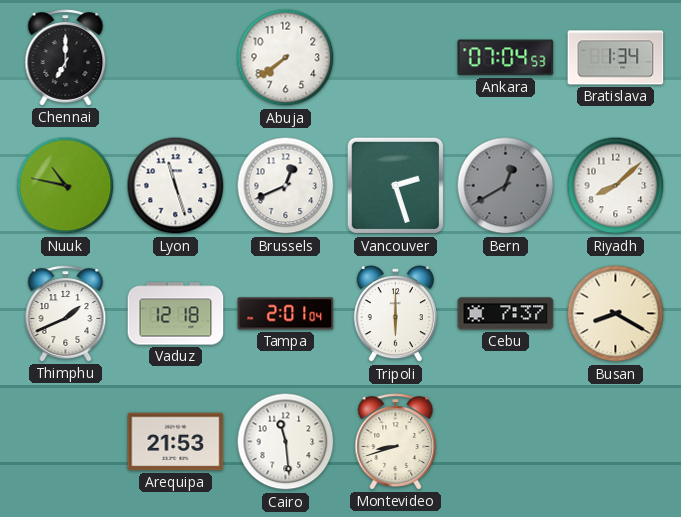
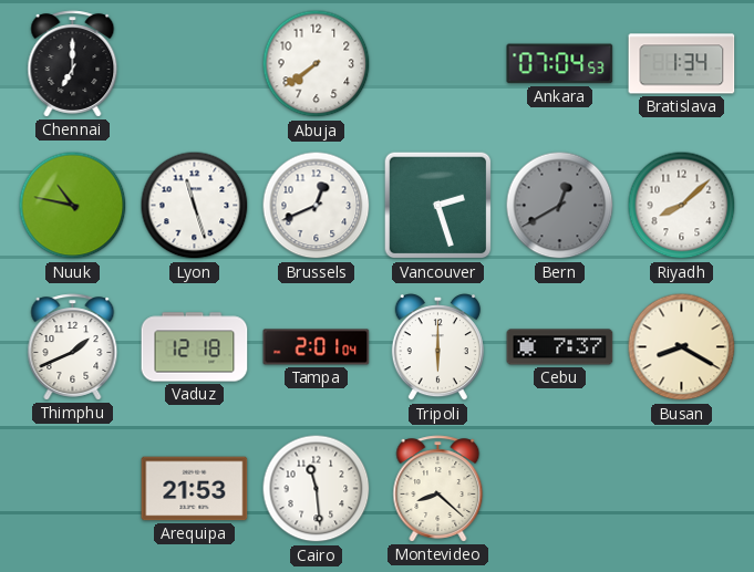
Montevideo: 8:42 -> 8:22 (438, 489)
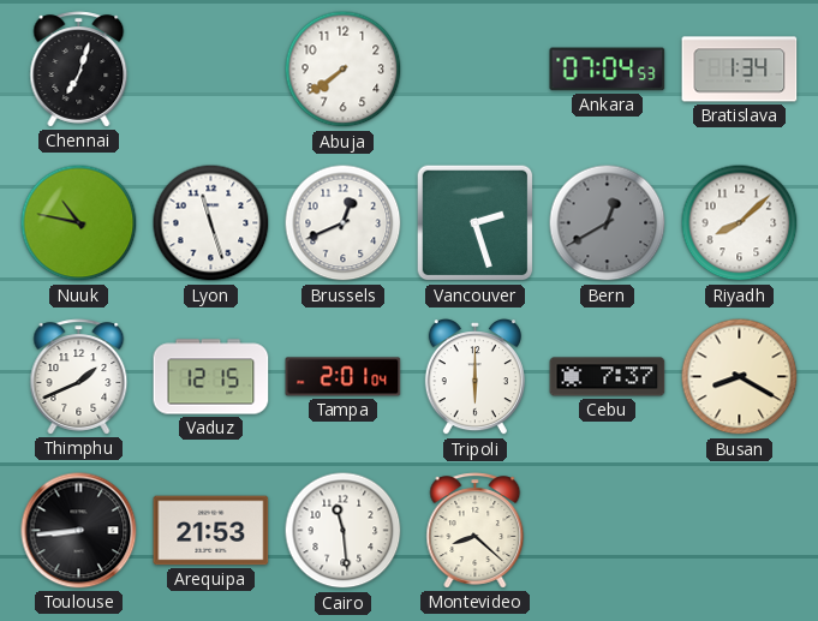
Chennai: 7:00 -> 7:03 (79, 70)
Vaduz: 12:18 -> 12:15 (211, 377)
Toulouse: none -> 8:44 (79, 531)
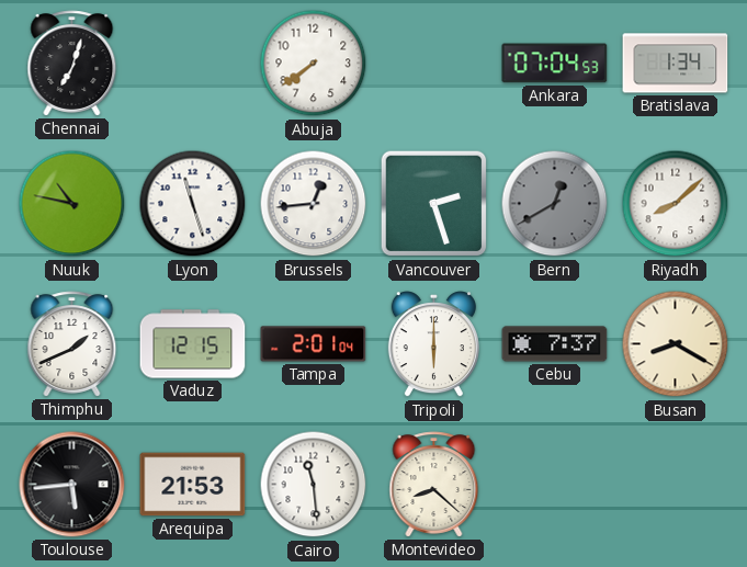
Brussels: 12:41 -> 12:44 (314, 204)
Toulouse: 8:44 -> 5:44 (72, 485)
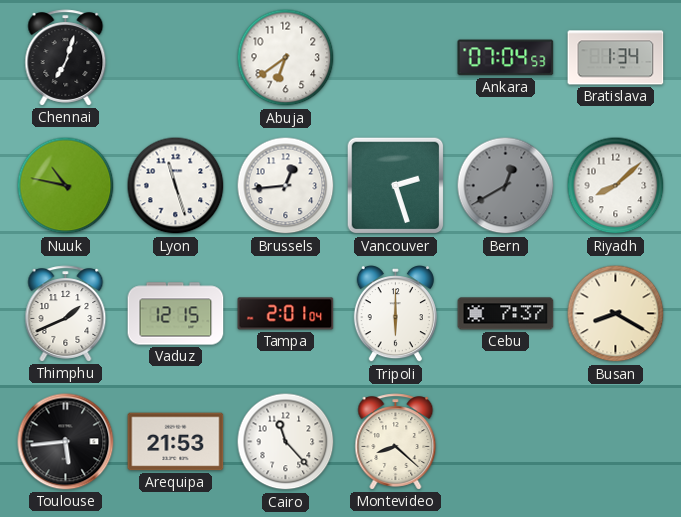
Abuja: 7:39 -> 6:39 (286, 58)
Cairo: 11:29 -> 11:23 (286, 442)
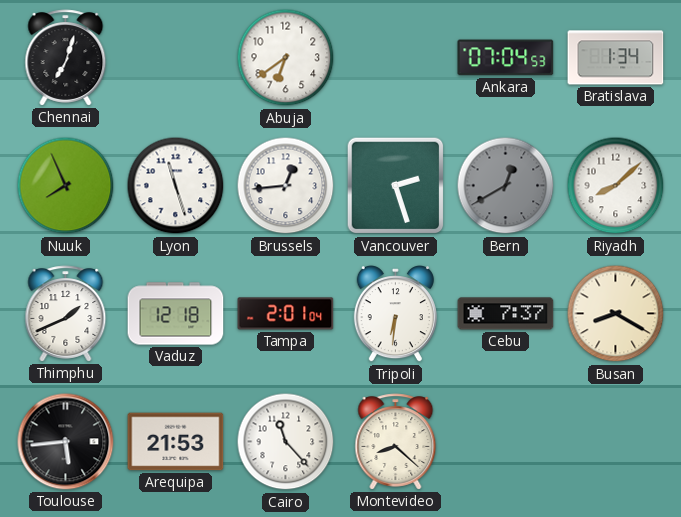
Nuuk: 10:47 -> 7:56 (66, 186)
Vaduz: 12:15 -> 12:18 (176, 314)
Tripoli: 6:00 -> 6:31 (395, 315)
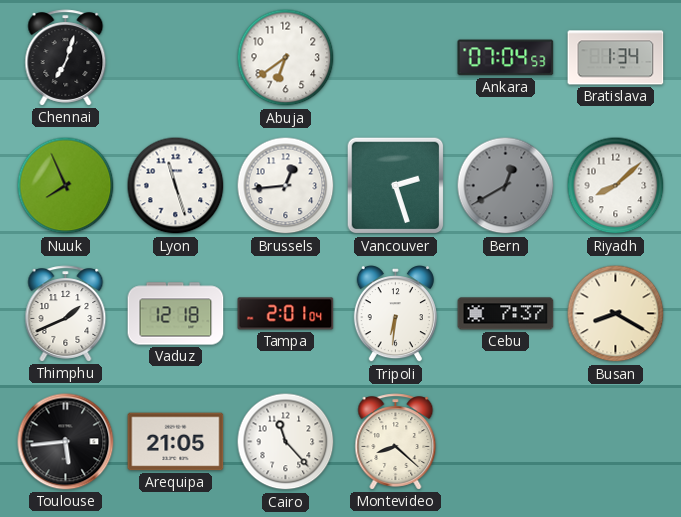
Arequipa: 21:53 -> 21:05 (176, 442)
